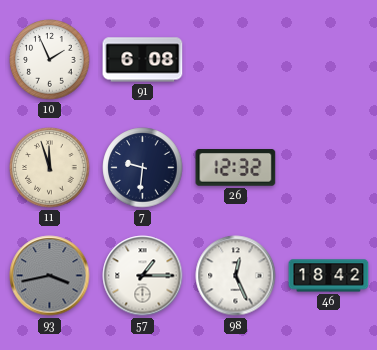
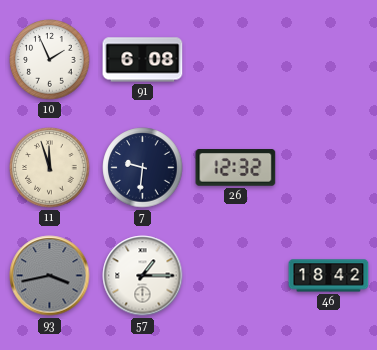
98: 12:26 -> none (236, 276)
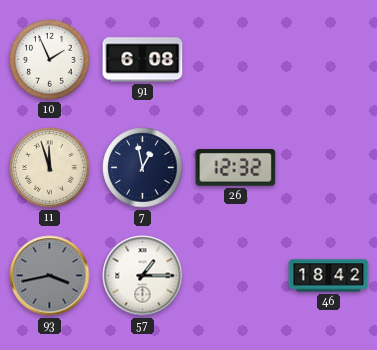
7: 9:31 -> 12:58 (143, 168)
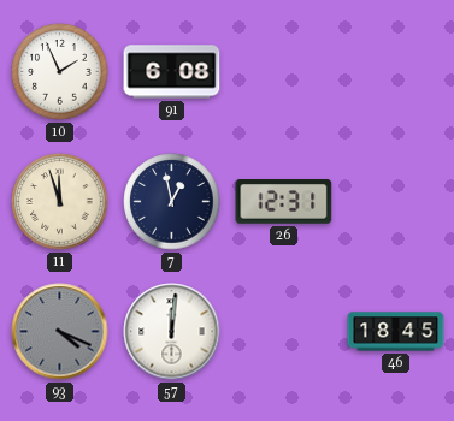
26: 12:32 -> 12:31 (284, 202)
93: 3:43 -> 4:19 (60, 332)
57: 1:15 -> 12:01 (172, 332)
46: 18:42 -> 18:45 (396, 332)
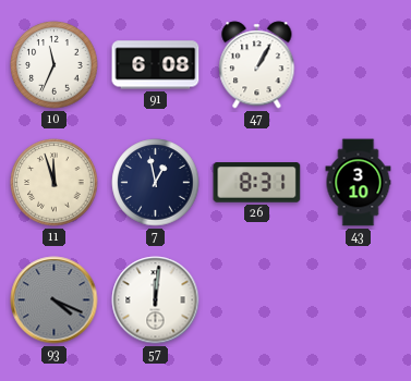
10: 1:56 -> 11:34 (55, 65)
47: none -> 1:05 (257, 65)
26: 12:31 -> 8:31 (257, 183)
43: none -> 3:10 (359, 183)
46: 18:45 -> none (396, 332)
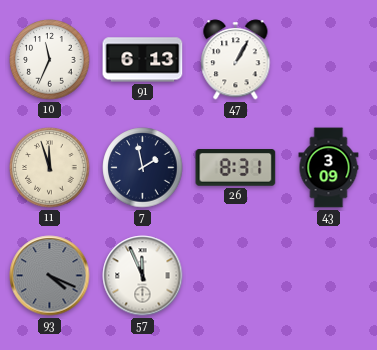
91: 6:08 -> 6:13 (143, 60)
7: 12:58 -> 1:58 (143, 168)
43: 3:10 -> 3:09 (329, 168)
57: 12:01 -> 11:56 (143, 276)
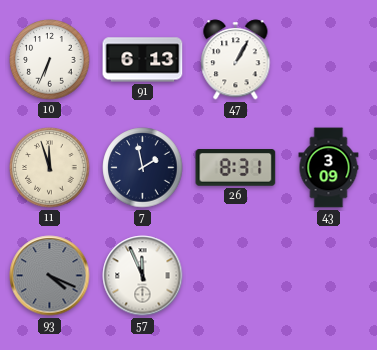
10: 11:34 -> 6:34 (50, 60)
